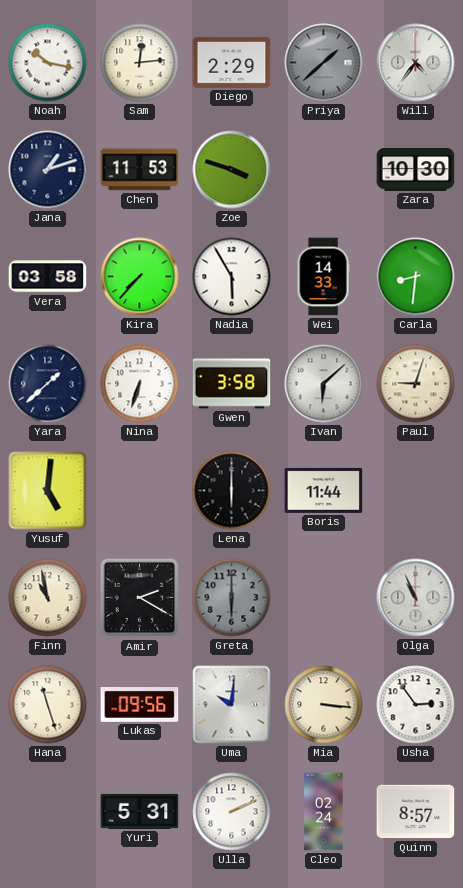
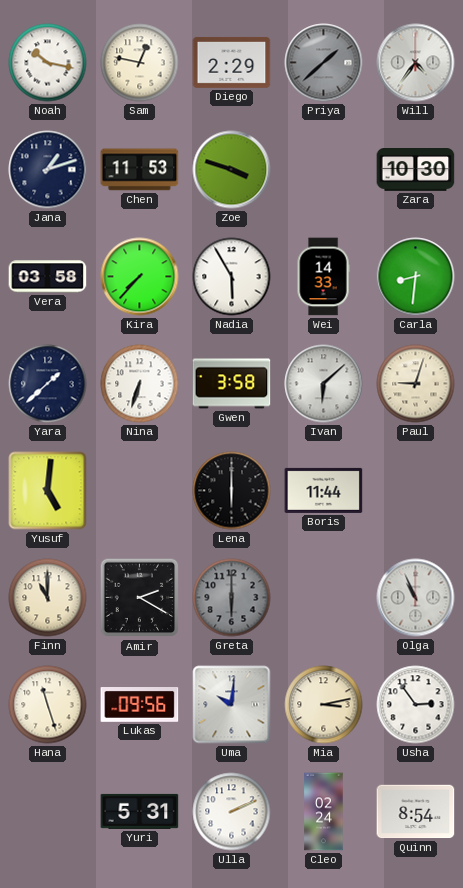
Sam: 12:14 -> 12:47 (140, 63)
Finn: 10:58 -> 11:00 (48, 598)
Mia: 3:16 -> 3:13 (324, 705)
Quinn: 8:57 -> 8:54 (416, 812)
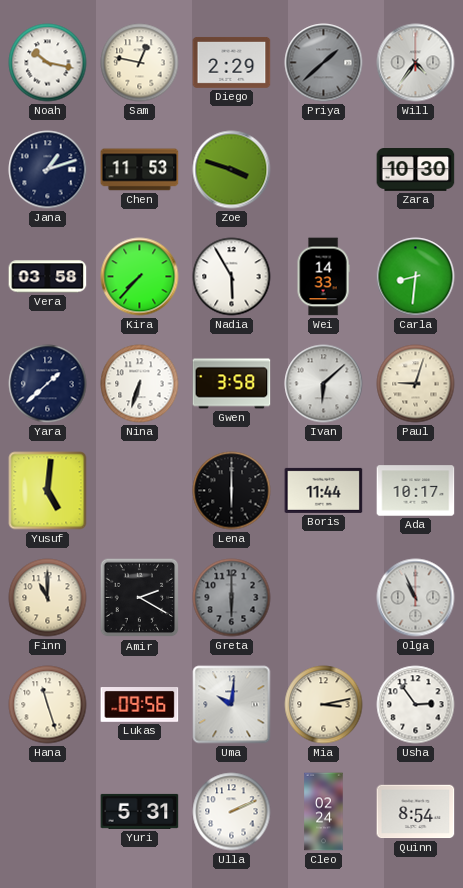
Ada: none -> 10:17 (416, 491)
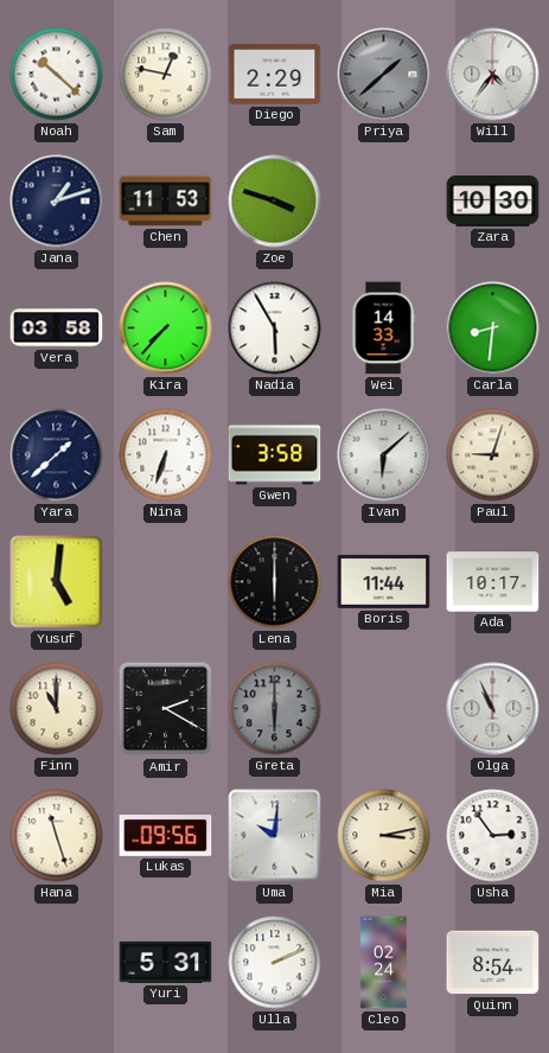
Noah: 10:17 -> 10:22 (57, 75)
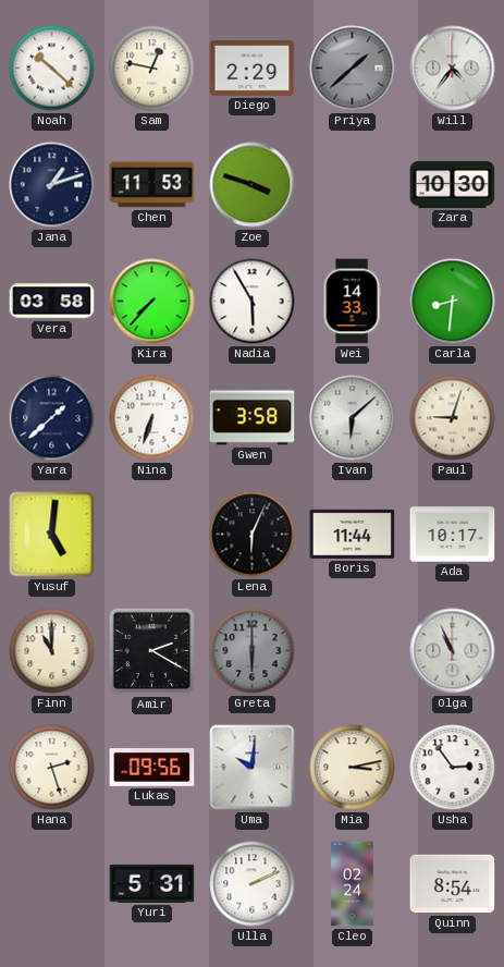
Lena: 6:00 -> 6:04 (253, 535)
Hana: 11:27 -> 2:27 (52, 768)
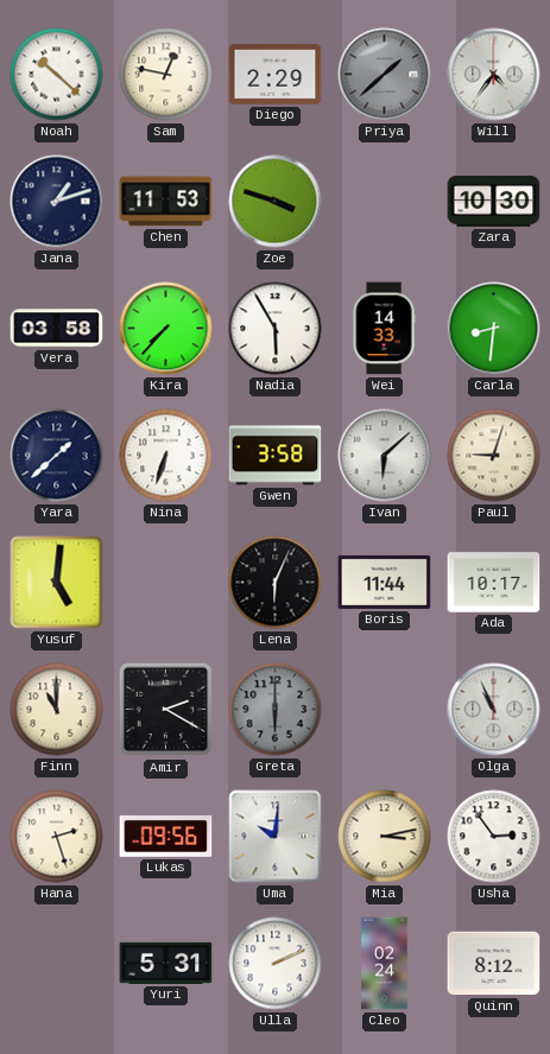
Quinn: 8:54 -> 8:12 (494, 964)
